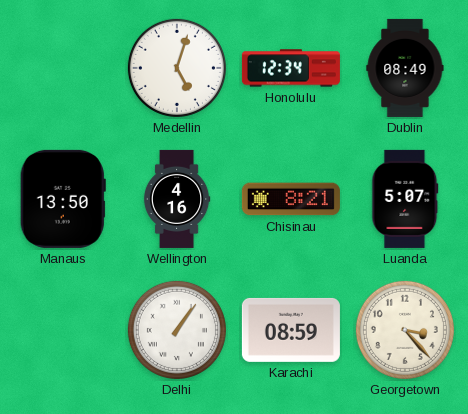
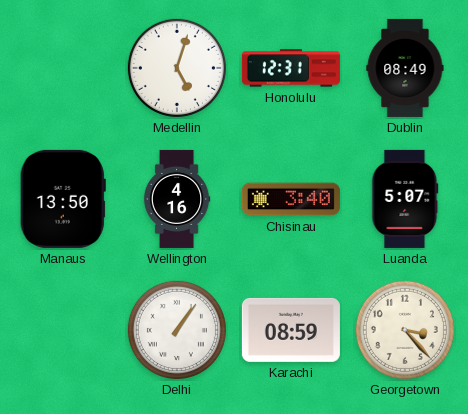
Honolulu: 12:34 -> 12:31 (291, 68)
Chisinau: 8:21 -> 3:40 (291, 199)
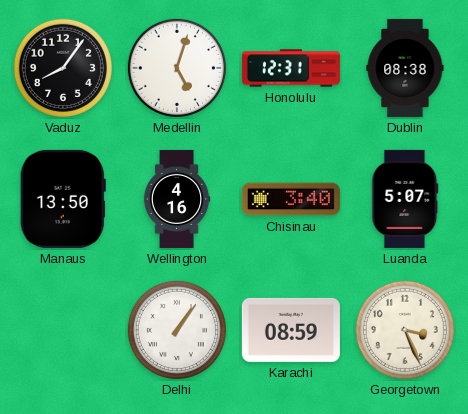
Vaduz: none -> 8:06 (63, 68)
Dublin: 08:49 -> 08:38 (405, 68)
Georgetown: 3:23 -> 3:26 (405, 330)
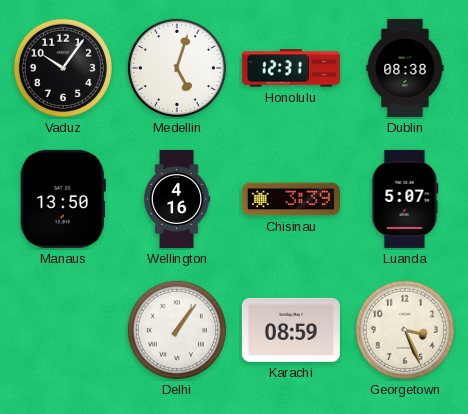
Vaduz: 8:06 -> 10:06 (63, 68)
Chisinau: 3:40 -> 3:39 (291, 199)
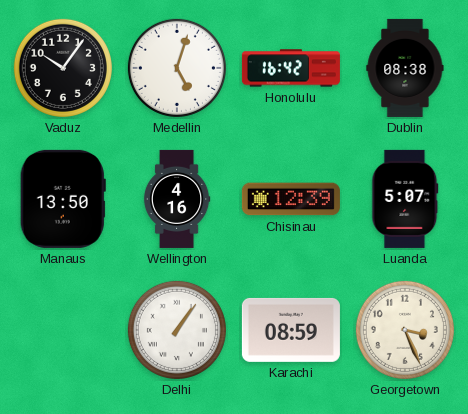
Honolulu: 12:31 -> 16:42 (291, 68)
Chisinau: 3:39 -> 12:39 (291, 199)
